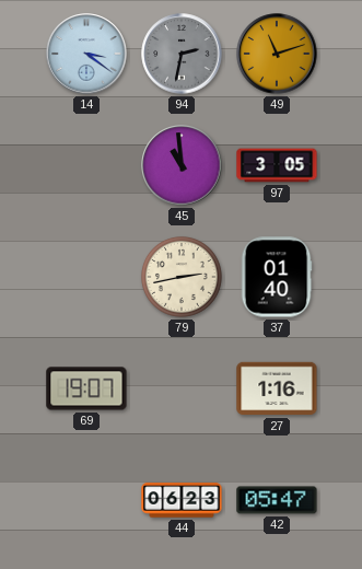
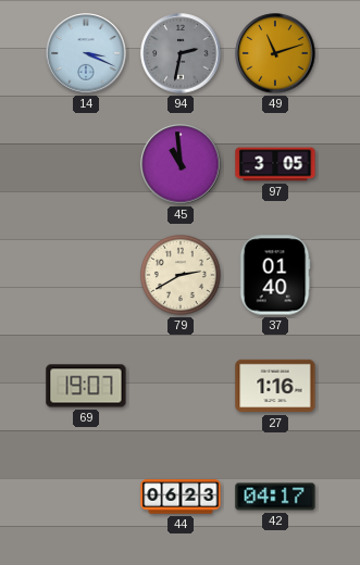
14: 3:21 -> 3:19 (86, 53)
79: 2:43 -> 2:40 (181, 275)
42: 05:47 -> 04:17 (275, 497)
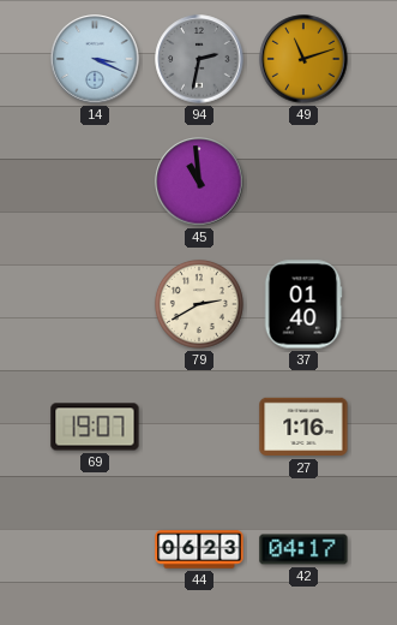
97: 3:05 -> none (275, 164)
